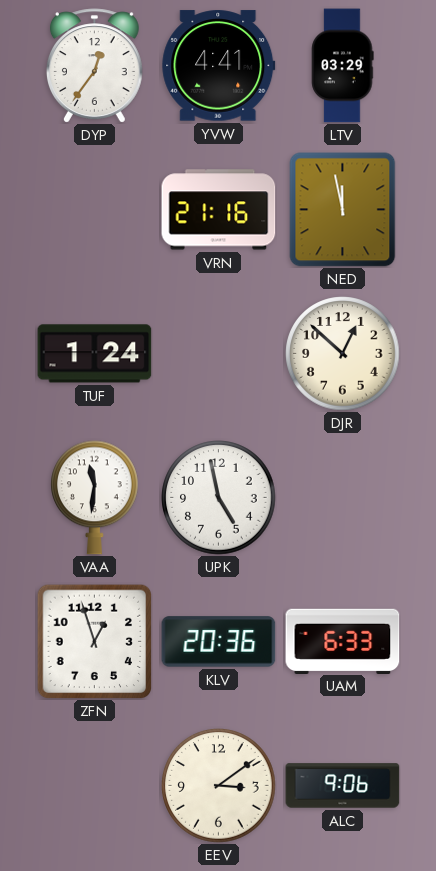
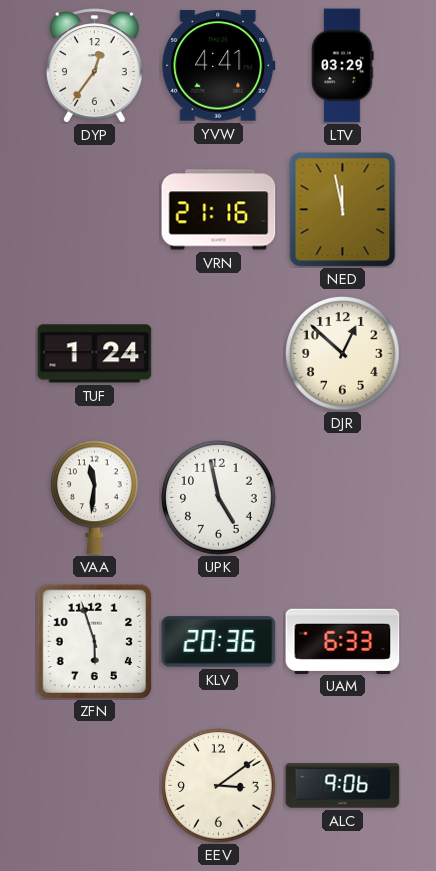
ZFN: 12:57 -> 5:57 (94, 641)
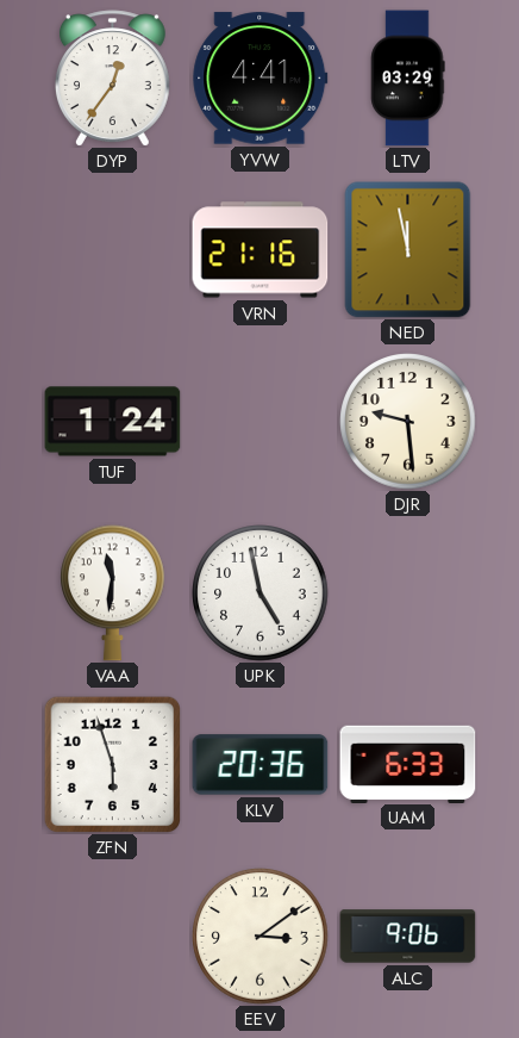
DJR: 12:52 -> 9:29 (408, 422)
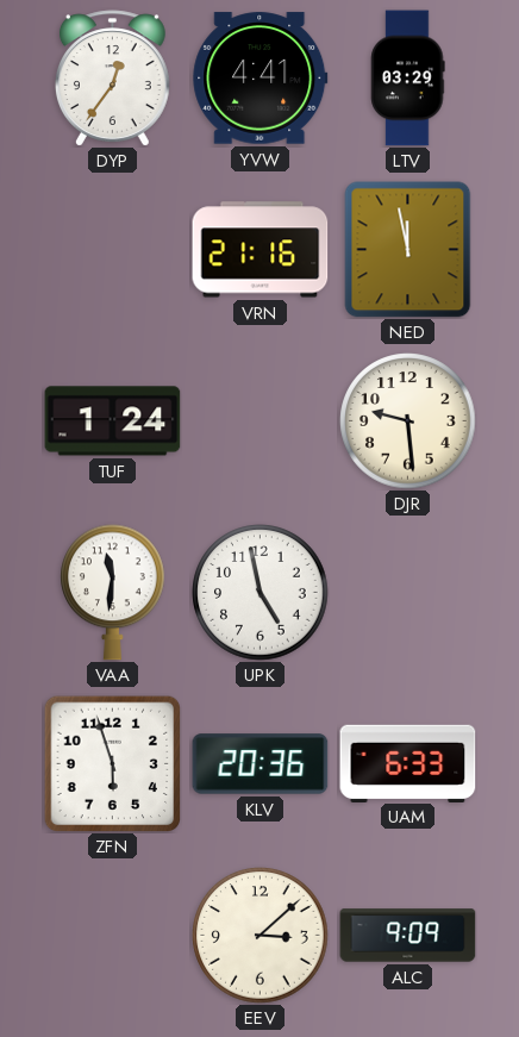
EEV: 3:09 -> 3:08 (261, 936)
ALC: 9:06 -> 9:09 (408, 936)
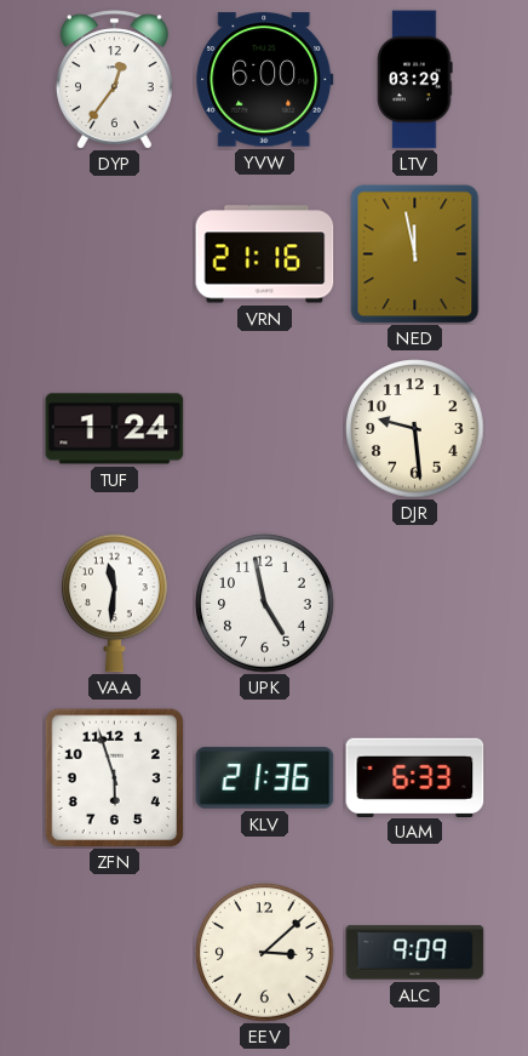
YVW: 4:41 -> 6:00 (265, 80)
KLV: 20:36 -> 21:36 (265, 778)
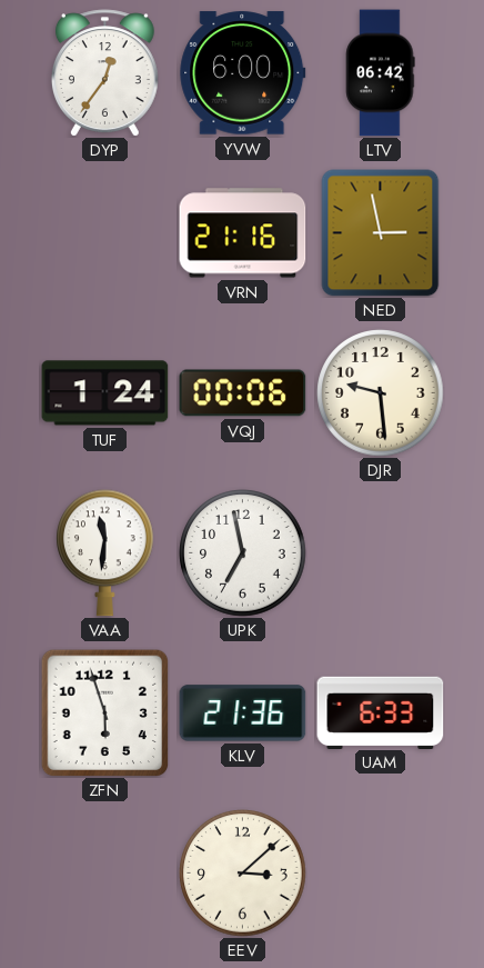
LTV: 03:29 -> 06:42 (381, 73)
NED: 11:58 -> 2:58 (381, 233)
VQJ: none -> 00:06 (243, 393)
UPK: 4:58 -> 6:58 (243, 553)
ALC: 9:09 -> none (415, 953)
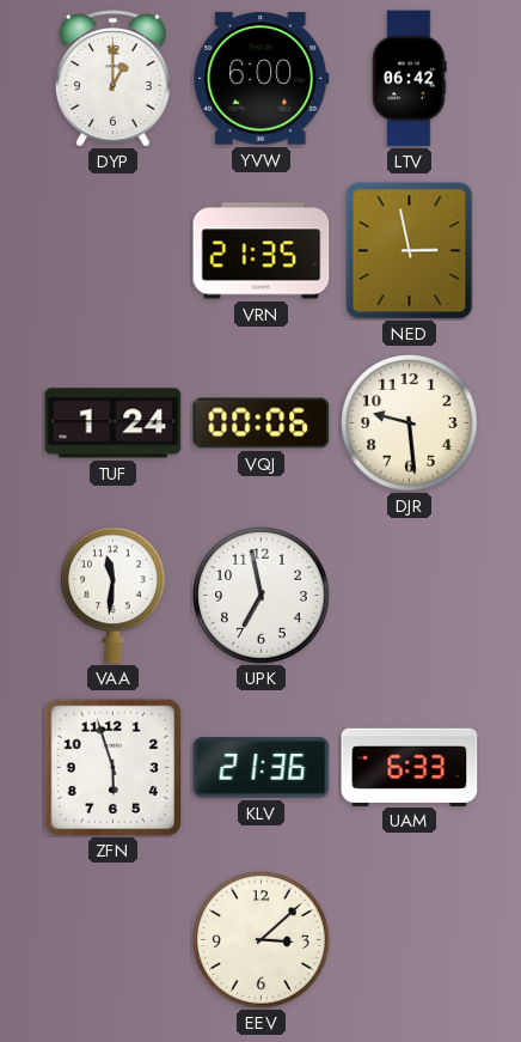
DYP: 12:36 -> 1:00 (112, 79)
VRN: 21:16 -> 21:35 (262, 251)
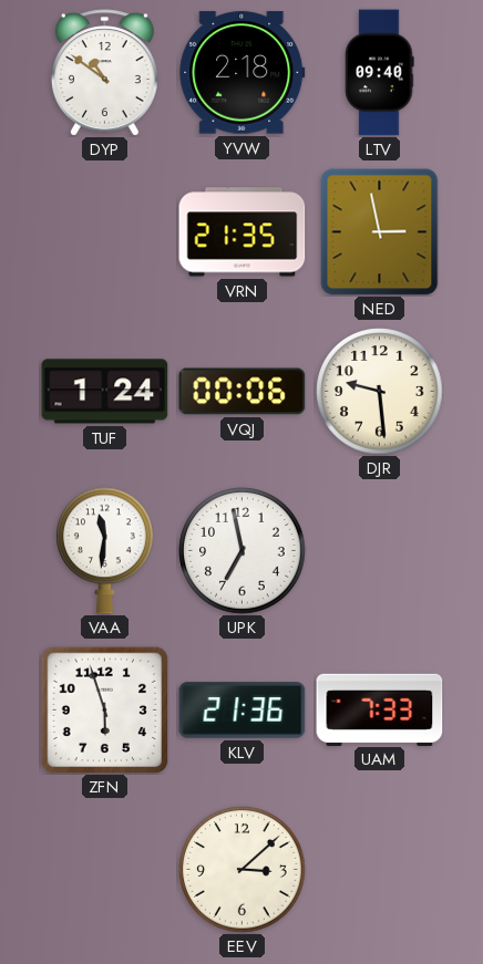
DYP: 1:00 -> 10:51 (104, 73)
YVW: 6:00 -> 2:18 (243, 73)
LTV: 06:42 -> 09:40 (380, 73)
UAM: 6:33 -> 7:33 (380, 709)
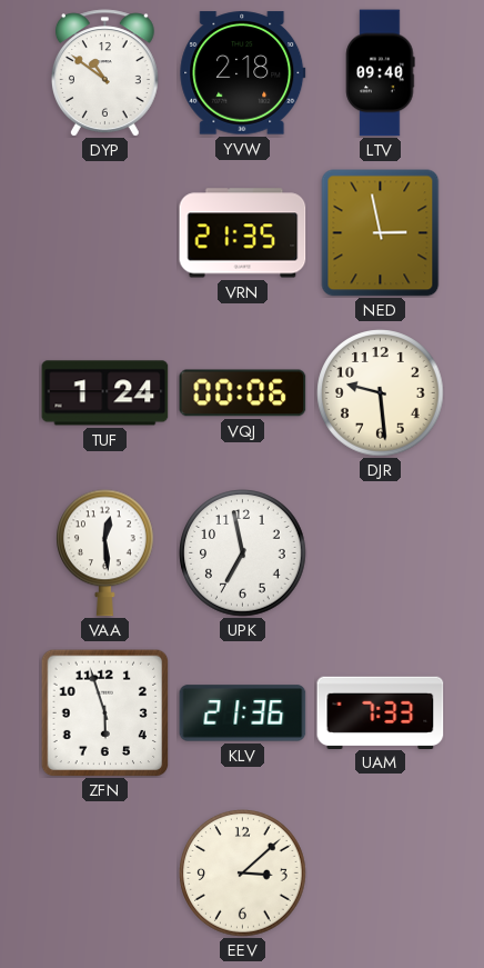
VAA: 11:31 -> 12:29 (105, 553)
